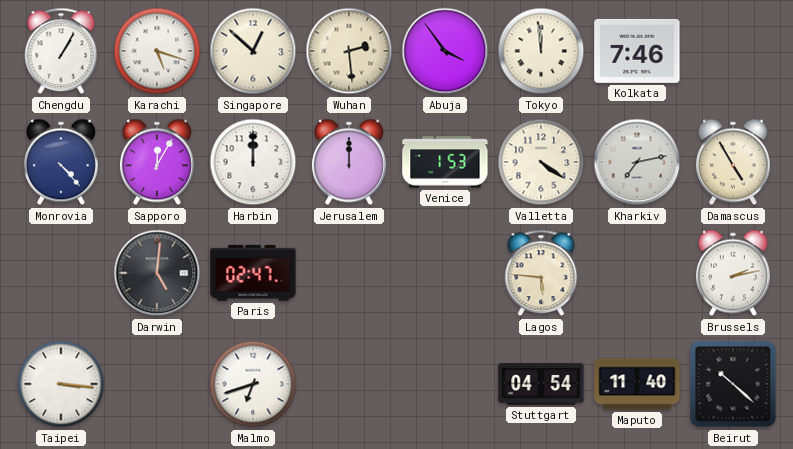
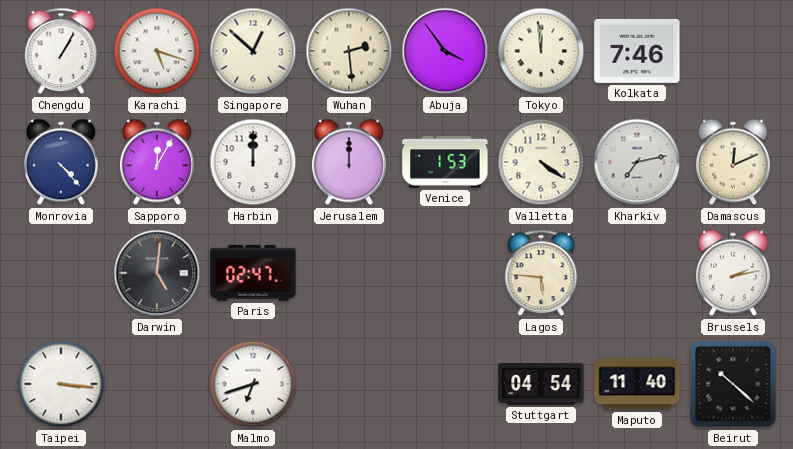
Damascus: 4:55 -> 12:11 (733, 162)
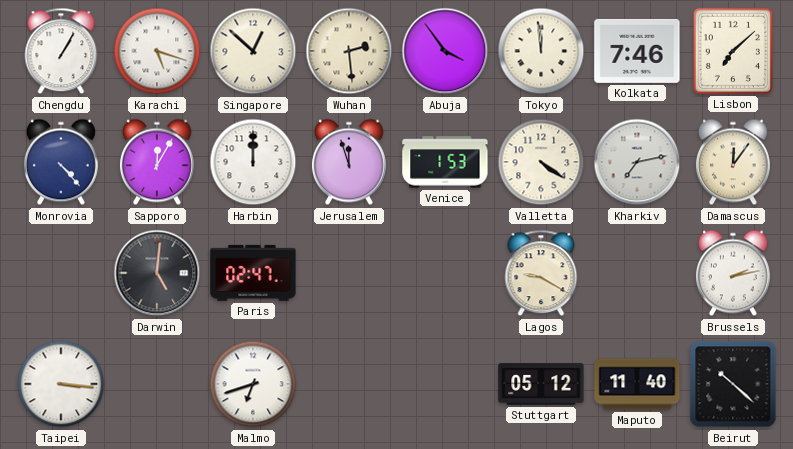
Lisbon: none -> 7:08 (733, 51)
Jerusalem: 12:00 -> 11:57 (349, 162)
Damascus: 12:11 -> 12:06 (733, 162)
Lagos: 5:46 -> 9:20 (541, 273)
Stuttgart: 04:54 -> 05:12 (541, 384)
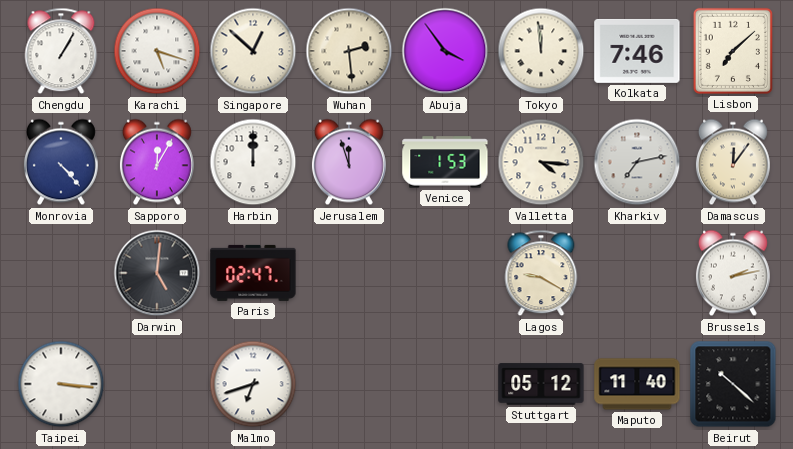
Valletta: 4:21 -> 4:16 (541, 162)
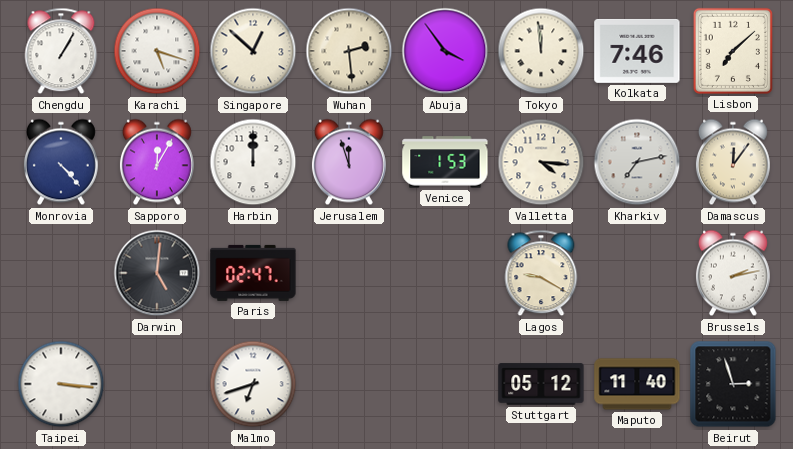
Beirut: 10:22 -> 2:57 (733, 384)
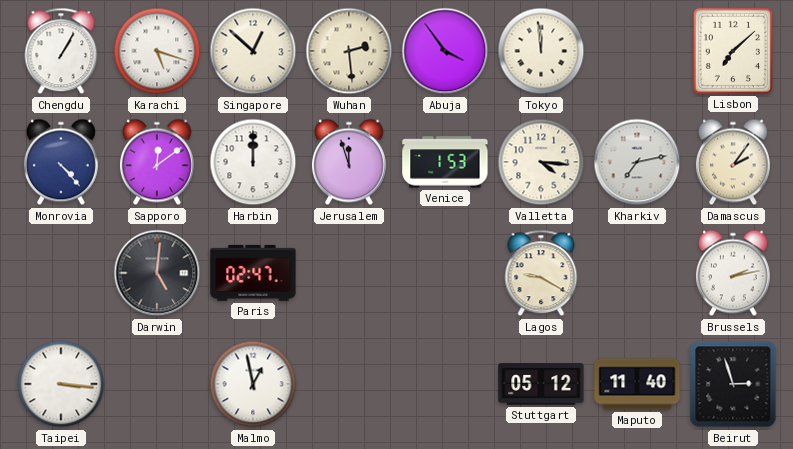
Kolkata: 7:46 -> none (637, 51)
Sapporo: 12:05 -> 12:09 (157, 162)
Damascus: 12:06 -> 2:06 (733, 162)
Malmo: 6:42 -> 12:58 (253, 384)
